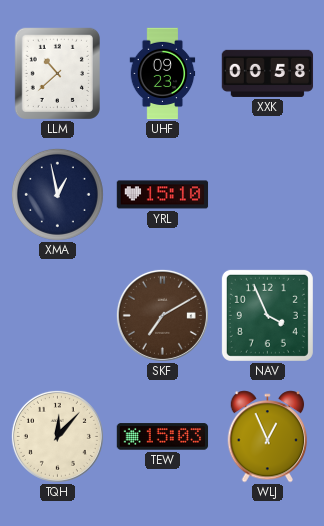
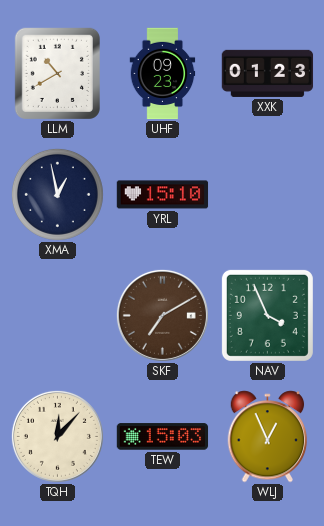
LLM: 10:38 -> 10:40 (57, 73)
XXK: 00:58 -> 01:23 (268, 73)
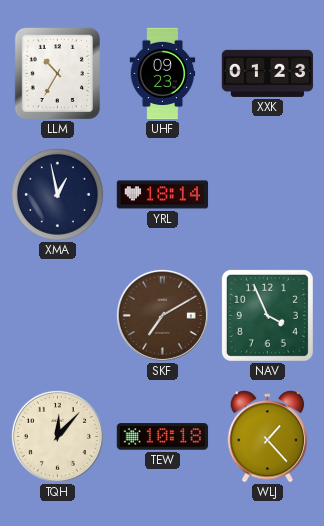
LLM: 10:40 -> 10:35 (57, 73)
YRL: 15:10 -> 18:14 (163, 195)
TEW: 15:03 -> 10:18 (163, 437)
WLJ: 12:56 -> 1:23 (268, 437)
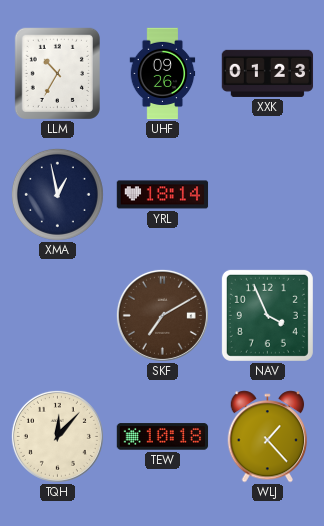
UHF: 09:23 -> 09:26 (163, 74)
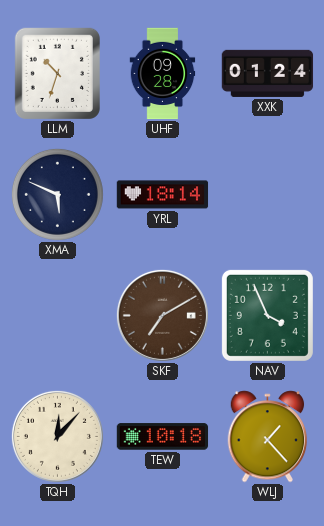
LLM: 10:35 -> 10:33 (57, 73)
UHF: 09:26 -> 09:28 (163, 74)
XXK: 01:23 -> 01:24 (268, 73)
XMA: 12:58 -> 5:49 (57, 194)
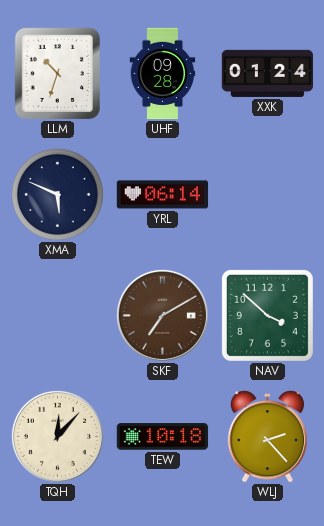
YRL: 18:14 -> 06:14 (163, 195)
NAV: 3:56 -> 3:52 (267, 315)
WLJ: 1:23 -> 2:23 (268, 437)
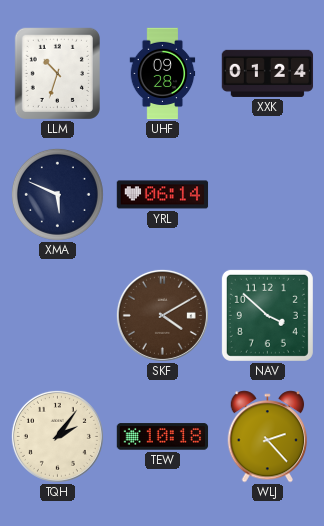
SKF: 7:10 -> 4:10 (162, 315)
TQH: 12:07 -> 2:06 (57, 436)
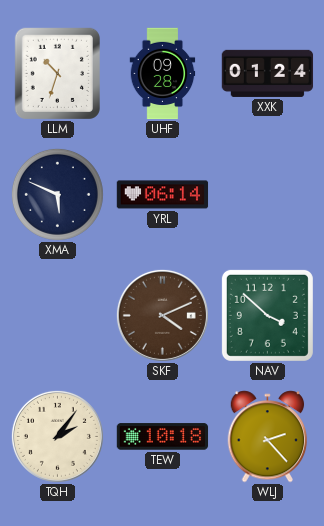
SKF: 4:10 -> 4:11 (162, 315)
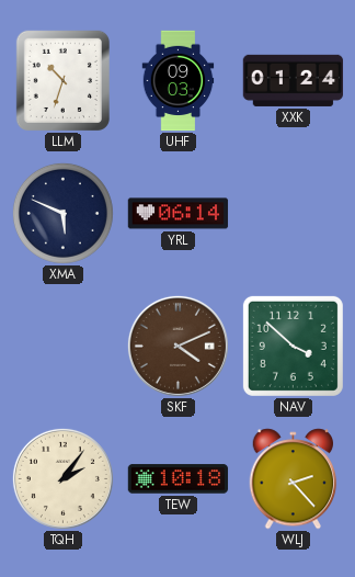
UHF: 09:28 -> 09:03 (179, 81)
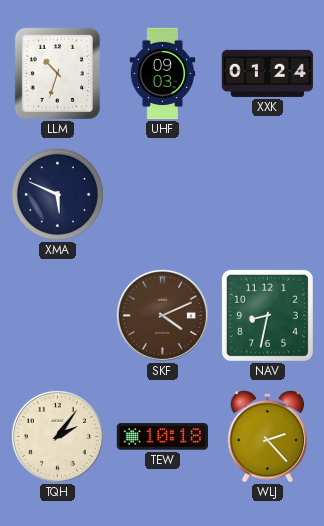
YRL: 06:14 -> none (179, 214)
NAV: 3:52 -> 8:32 (267, 315)
